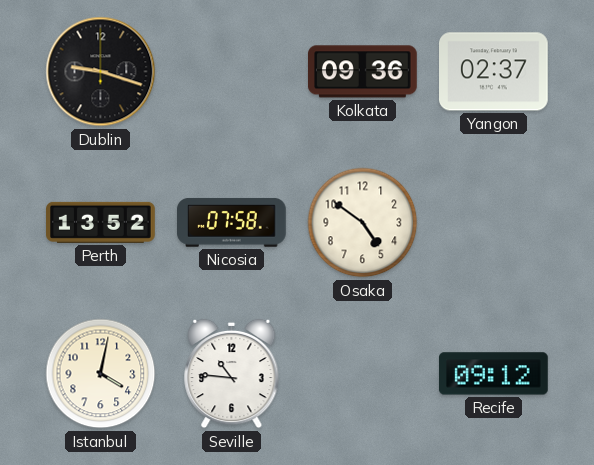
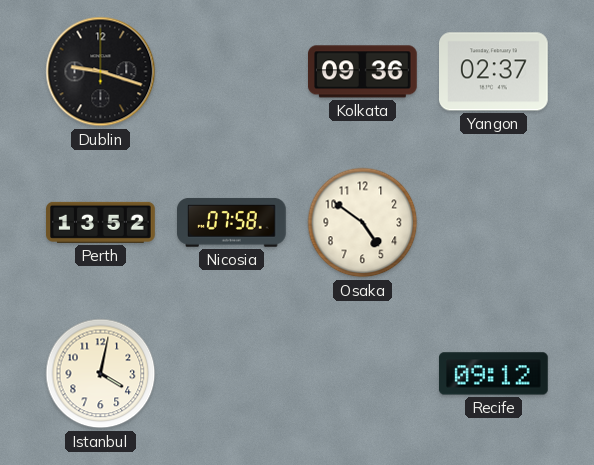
Seville: 10:46 -> none (232, 374)
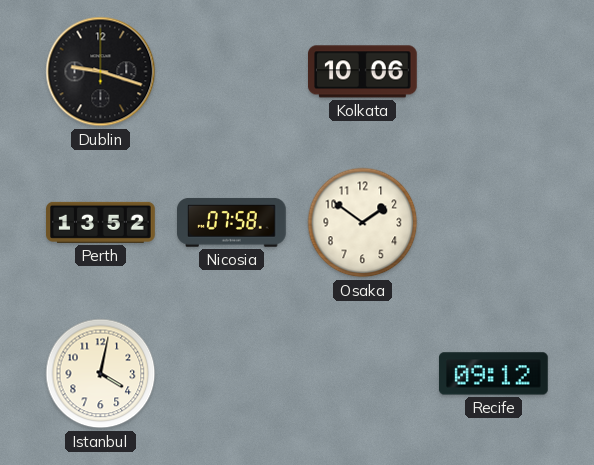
Kolkata: 09:36 -> 10:06 (363, 72)
Yangon: 02:37 -> none (494, 72)
Osaka: 4:51 -> 1:51 (363, 223)
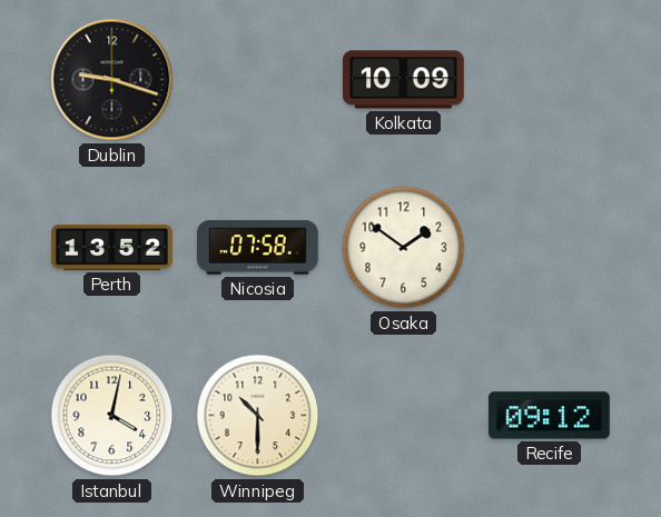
Kolkata: 10:06 -> 10:09 (404, 80)
Winnipeg: none -> 10:30 (258, 416)
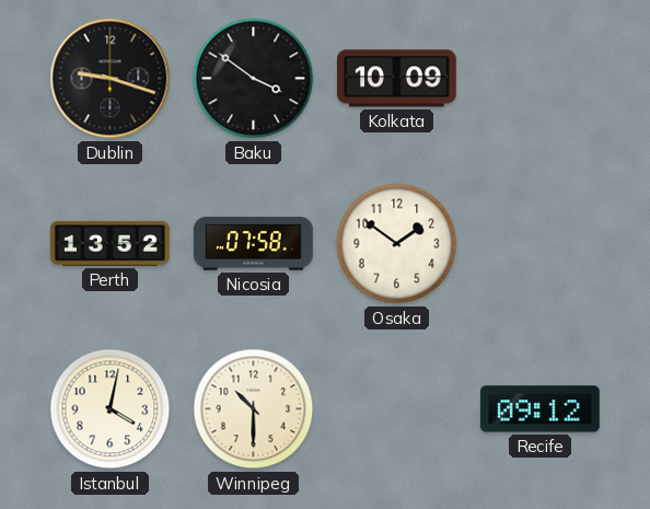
Baku: none -> 3:51 (254, 79)
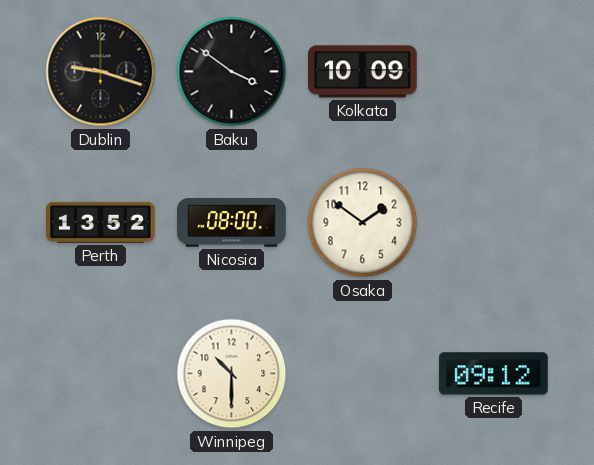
Nicosia: 07:58 -> 08:00 (232, 223)
Istanbul: 4:02 -> none (111, 409)
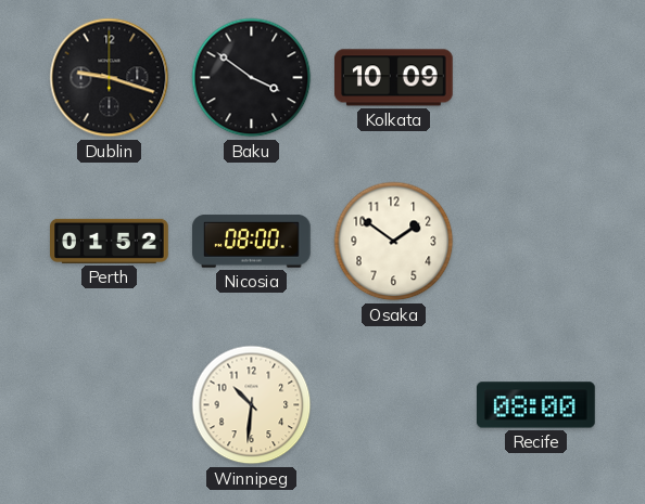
Perth: 13:52 -> 01:52 (110, 241)
Winnipeg: 10:30 -> 10:31 (252, 405)
Recife: 09:12 -> 08:00 (536, 405)
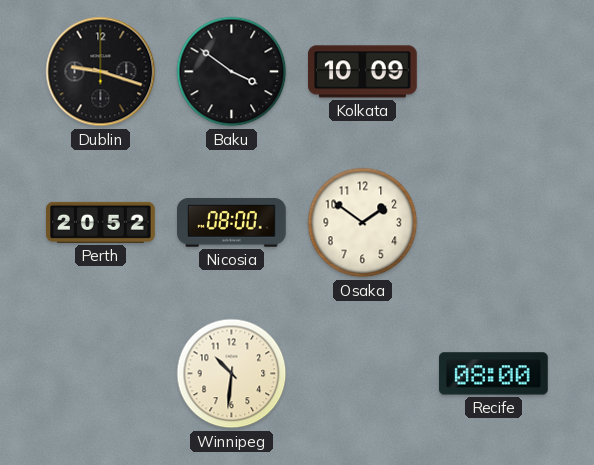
Perth: 01:52 -> 20:52 (101, 222)
